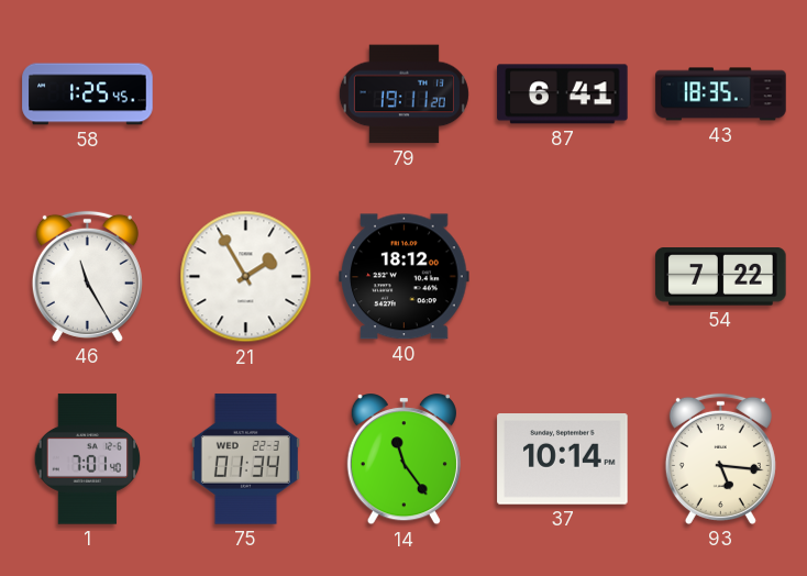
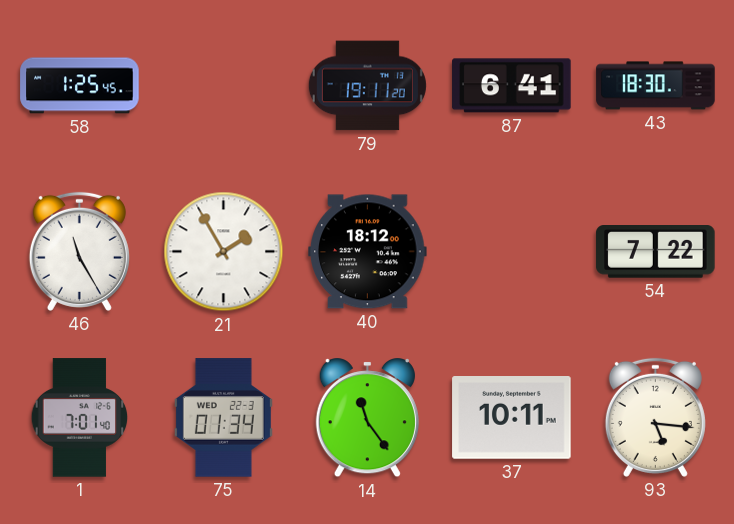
43: 18:35 -> 18:30 (656, 86)
37: 10:14 -> 10:11 (512, 418)
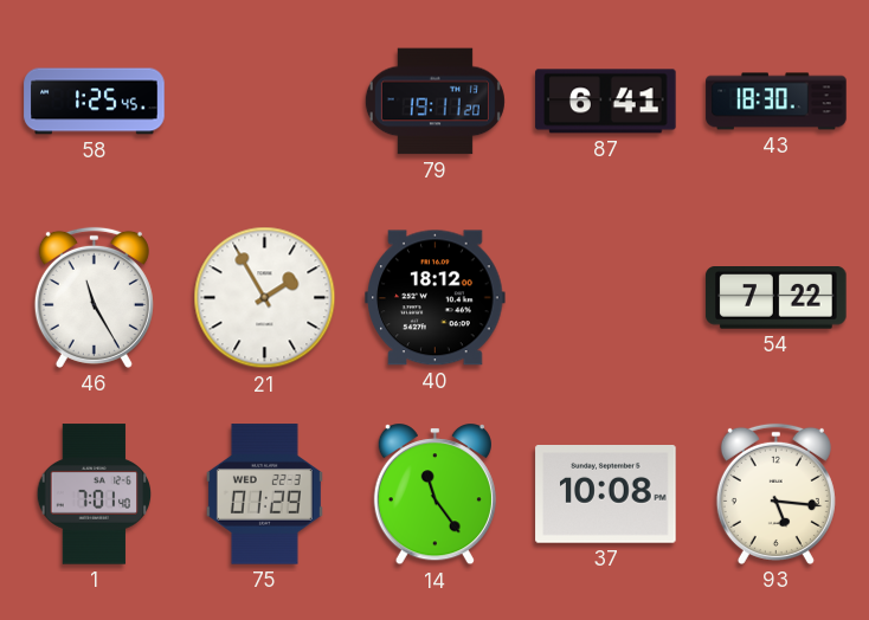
75: 01:34 -> 01:29 (264, 495)
37: 10:11 -> 10:08 (606, 495)
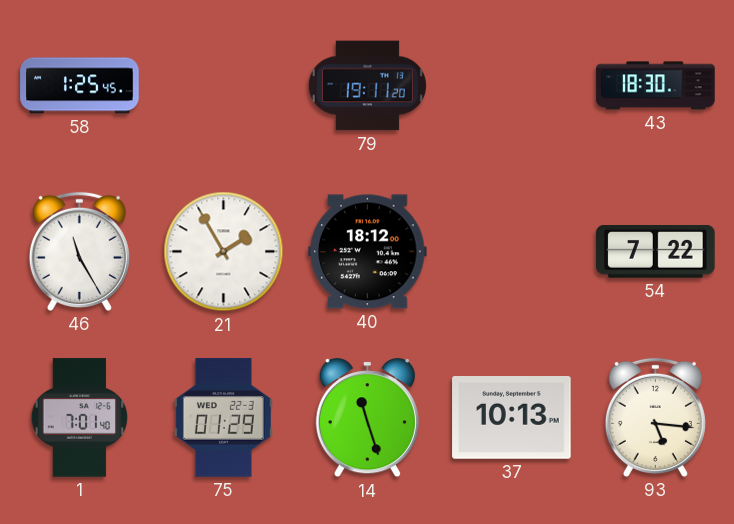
87: 6:41 -> none (606, 102)
14: 11:24 -> 11:27 (367, 418)
37: 10:08 -> 10:13 (512, 418)
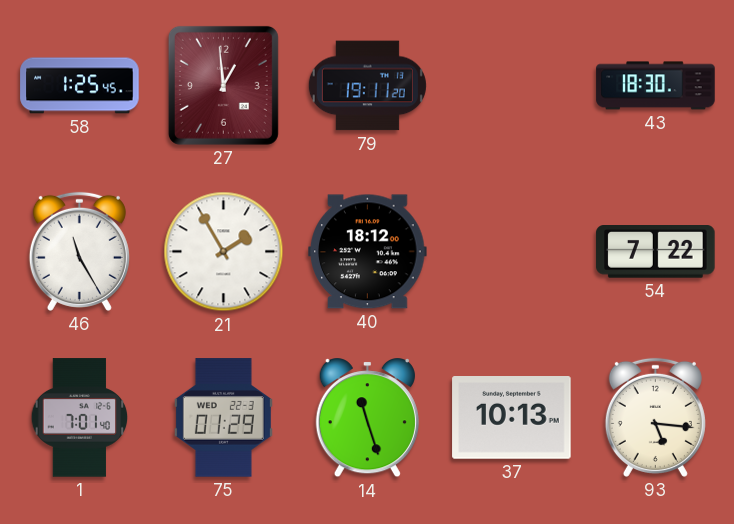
27: none -> 12:59 (223, 85)
